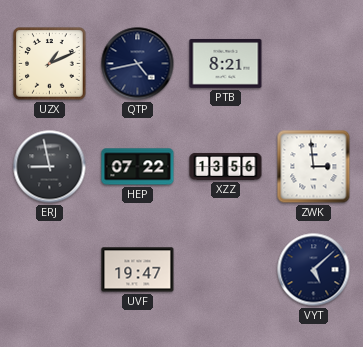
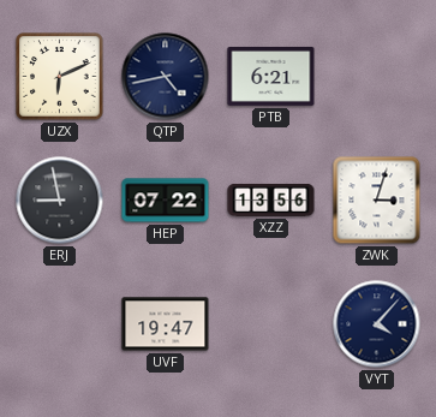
UZX: 1:11 -> 6:11 (60, 77)
PTB: 8:21 -> 6:21 (271, 76)
ZWK: 2:59 -> 3:03 (377, 201)
VYT: 5:08 -> 4:07 (377, 324)
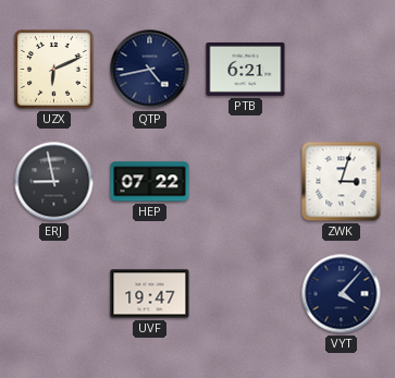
XZZ: 13:56 -> none (271, 201)
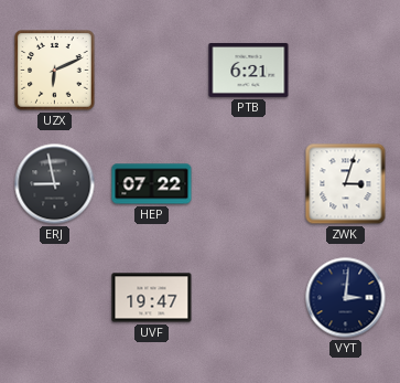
QTP: 4:43 -> none (150, 70)
VYT: 4:07 -> 3:01 (346, 298)
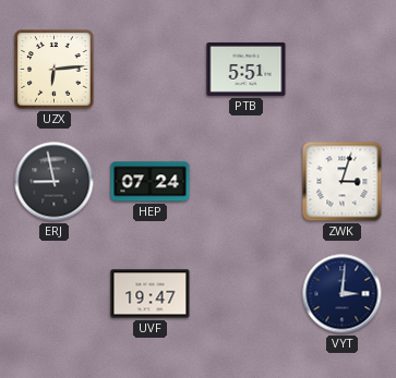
UZX: 6:11 -> 6:14 (55, 70)
PTB: 6:21 -> 5:51 (247, 69)
HEP: 07:22 -> 07:24 (151, 182)
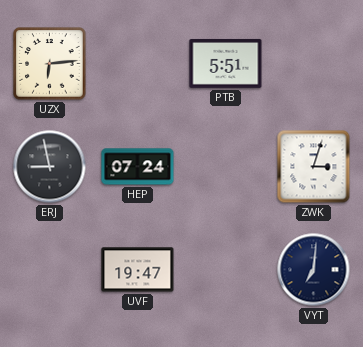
VYT: 3:01 -> 7:01 (314, 270)
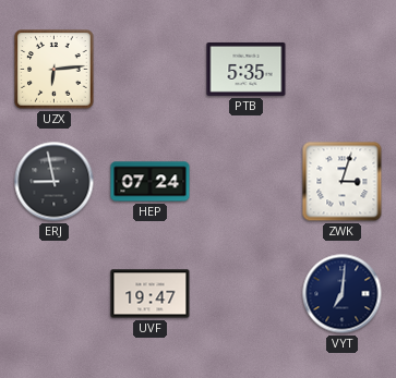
PTB: 5:51 -> 5:35 (247, 69)
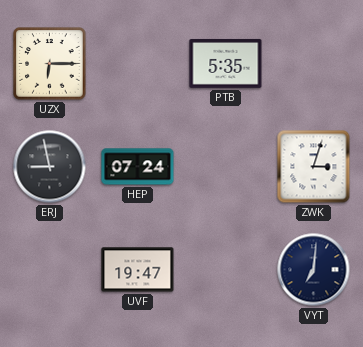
UZX: 6:14 -> 6:15 (50, 64)
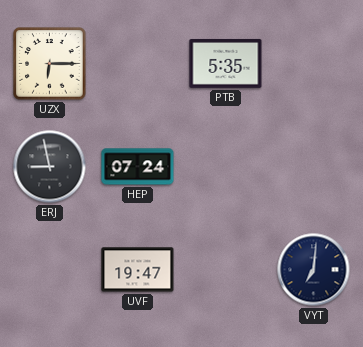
ZWK: 3:03 -> none (314, 167)
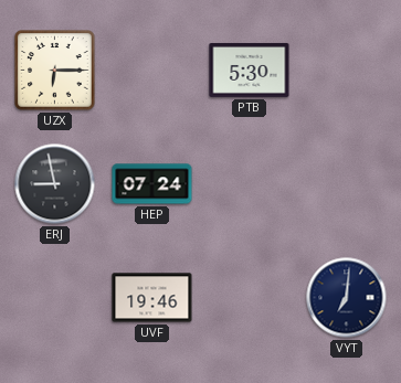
PTB: 5:35 -> 5:30 (250, 70)
UVF: 19:47 -> 19:46 (152, 298)
